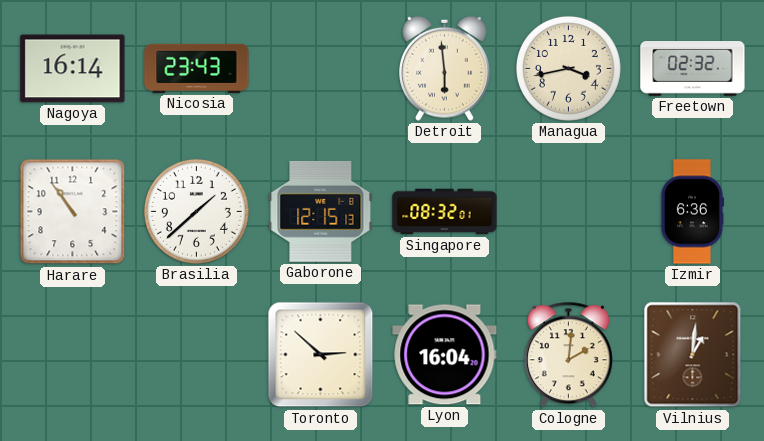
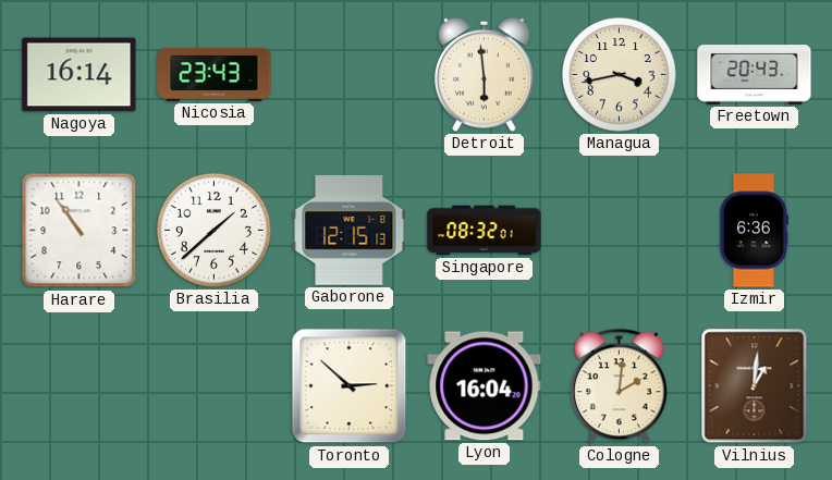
Freetown: 02:32 -> 20:43 (755, 75)
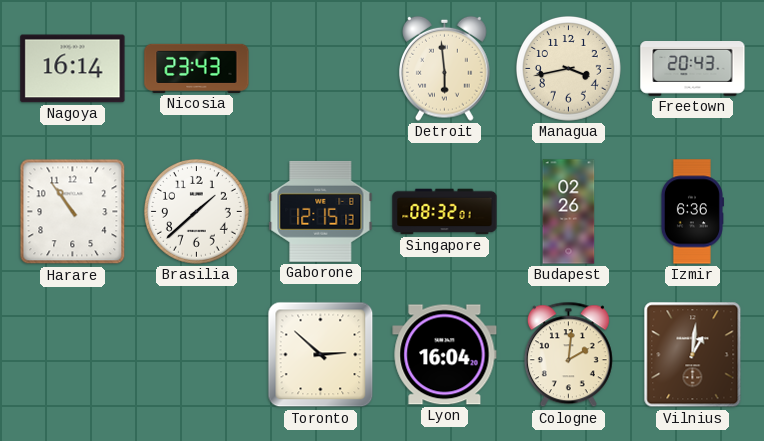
Budapest: none -> 02:26 (569, 212)
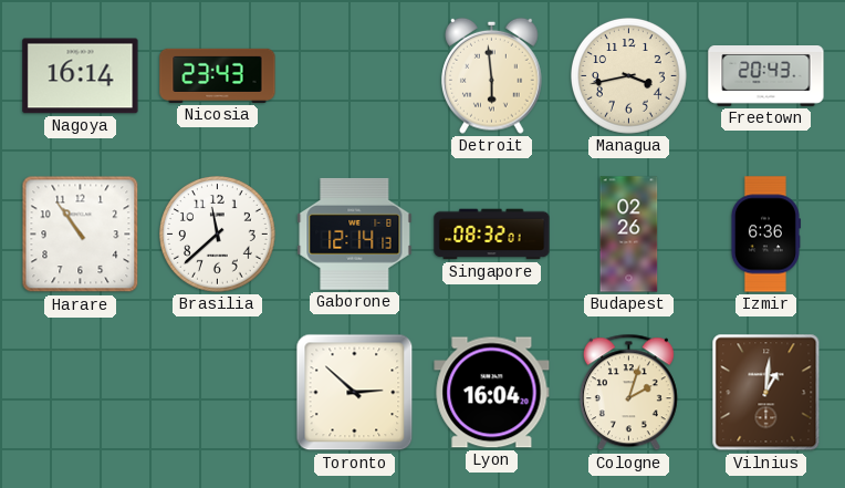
Brasilia: 1:38 -> 11:38 (218, 235)
Gaborone: 12:15 -> 12:14 (355, 233)
Cologne: 2:01 -> 2:03 (628, 393)
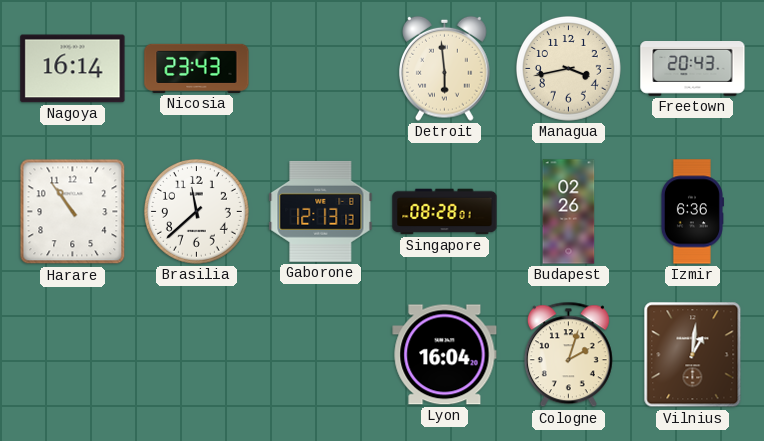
Gaborone: 12:14 -> 12:13 (321, 211)
Singapore: 08:32 -> 08:28 (445, 212)
Toronto: 2:52 -> none (355, 393)
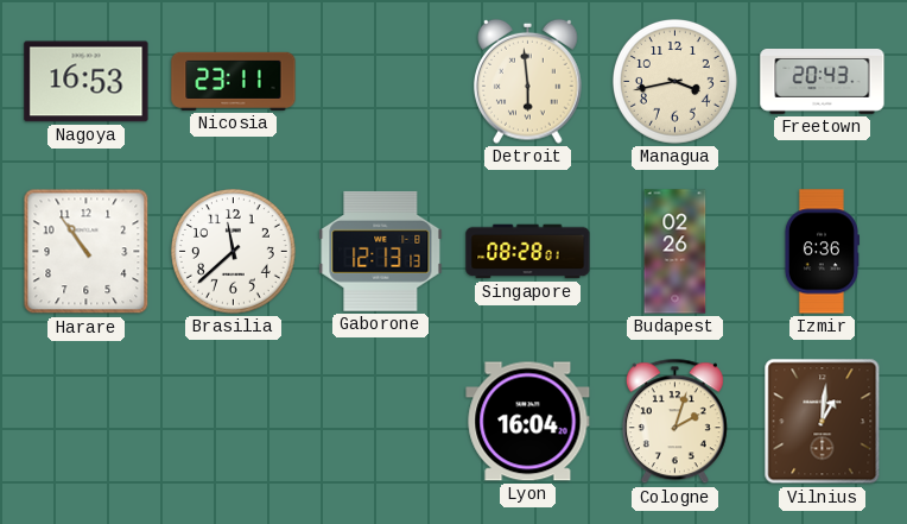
Nagoya: 16:14 -> 16:53 (87, 82)
Nicosia: 23:43 -> 23:11 (234, 81)
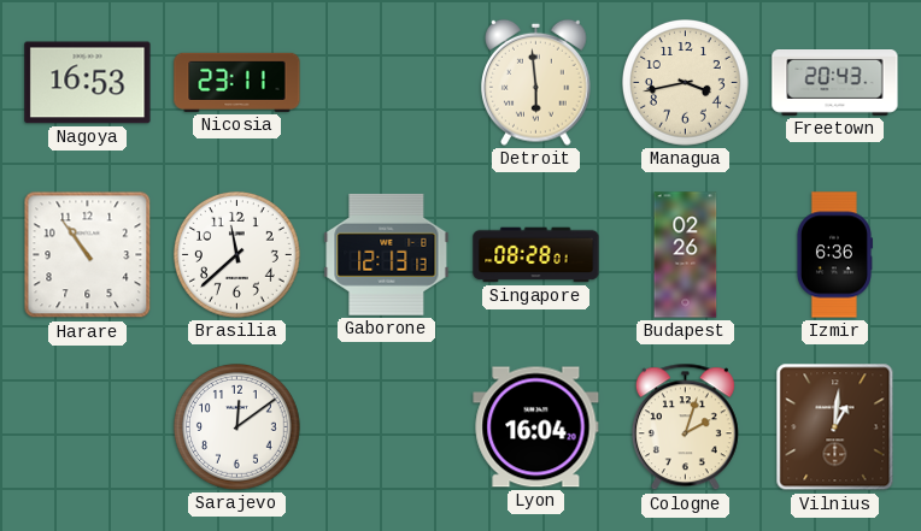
Sarajevo: none -> 12:09 (237, 427)
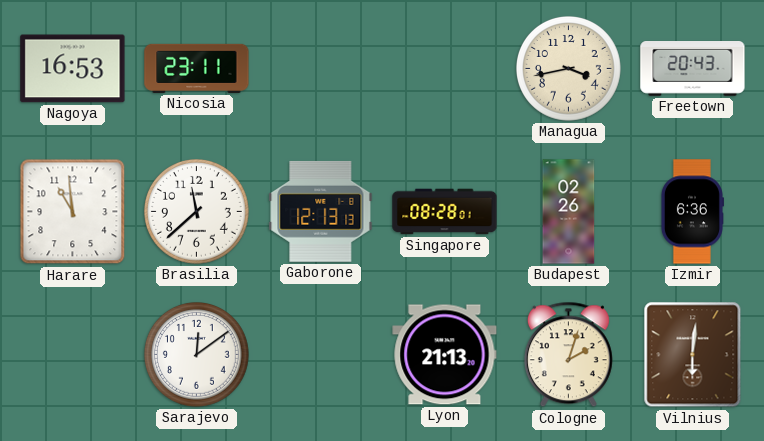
Detroit: 5:59 -> none (536, 82)
Harare: 10:54 -> 10:59 (73, 212)
Lyon: 16:04 -> 21:13 (445, 355)
Vilnius: 1:01 -> 6:01 (693, 355)
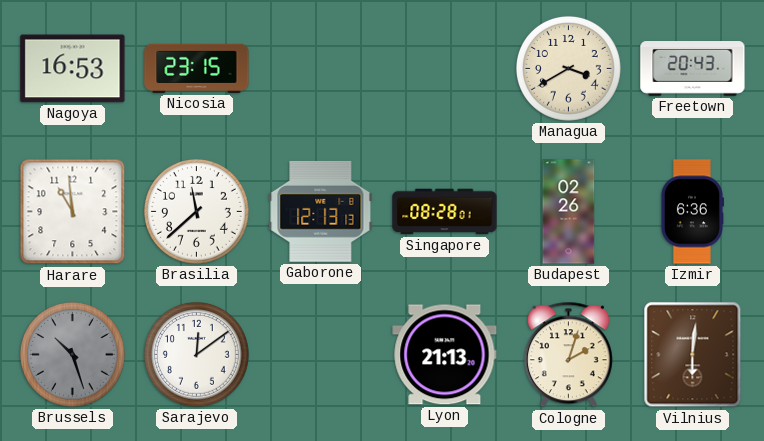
Nicosia: 23:11 -> 23:15 (197, 68)
Managua: 3:43 -> 3:40 (569, 69)
Brussels: none -> 10:27 (73, 355)
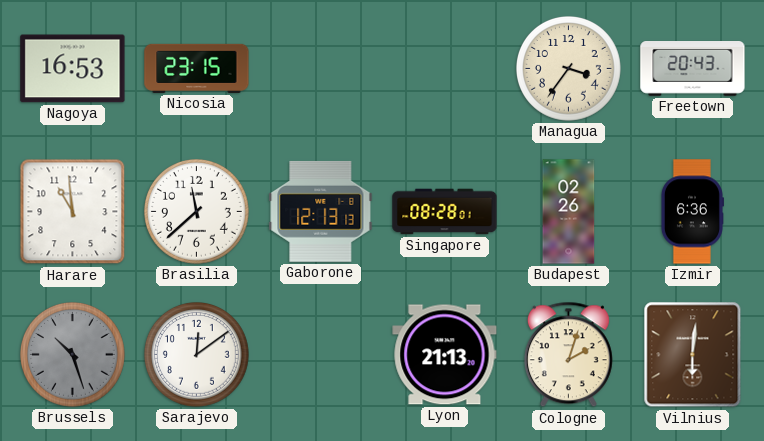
Managua: 3:40 -> 3:36 (569, 69)
